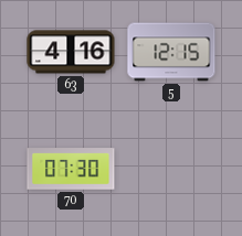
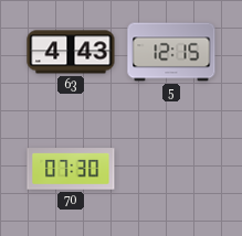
63: 4:16 -> 4:43 (71, 52)
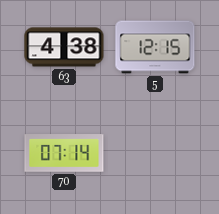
63: 4:43 -> 4:38 (64, 47)
70: 07:30 -> 07:14 (64, 153)
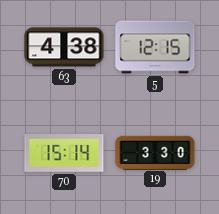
70: 07:14 -> 15:14 (64, 153)
19: none -> 3:30 (155, 152)
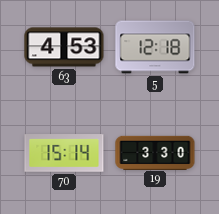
63: 4:38 -> 4:53 (64, 47)
5: 12:15 -> 12:18 (155, 47)
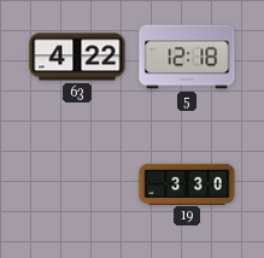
63: 4:53 -> 4:22 (77, 57)
70: 15:14 -> none (64, 153)
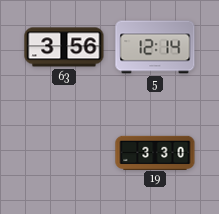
63: 4:22 -> 3:56 (64, 47)
5: 12:18 -> 12:14 (155, 47)
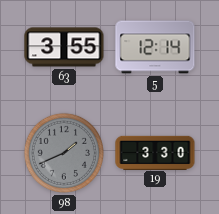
63: 3:56 -> 3:55 (64, 47)
98: none -> 1:41 (64, 153)
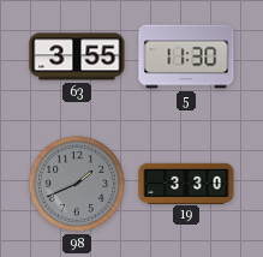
5: 12:14 -> 11:30 (186, 56)
